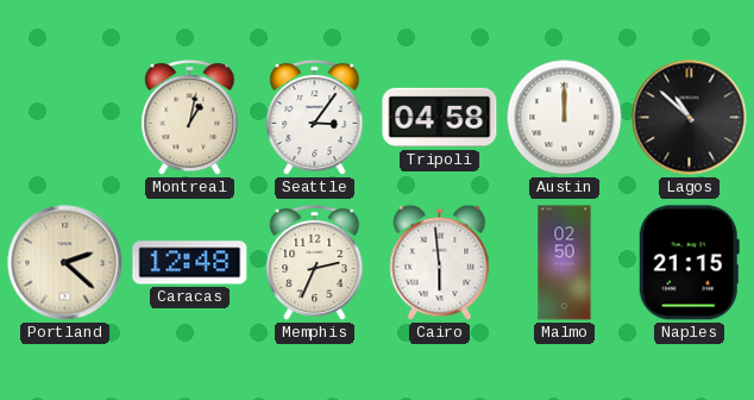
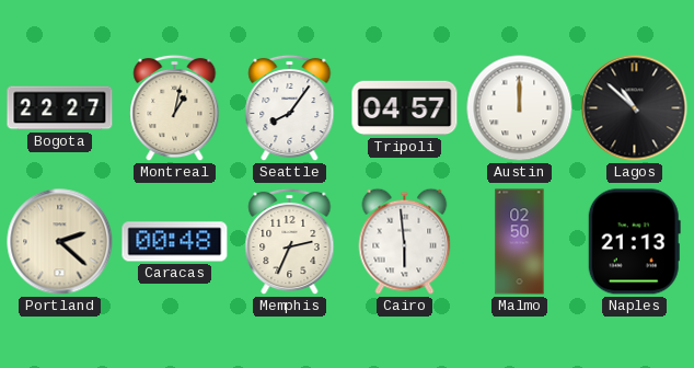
Bogota: none -> 22:27 (60, 108)
Seattle: 3:06 -> 8:06 (290, 108)
Tripoli: 04:58 -> 04:57 (405, 108)
Caracas: 12:48 -> 00:48 (175, 242)
Naples: 21:15 -> 21:13 (634, 242)
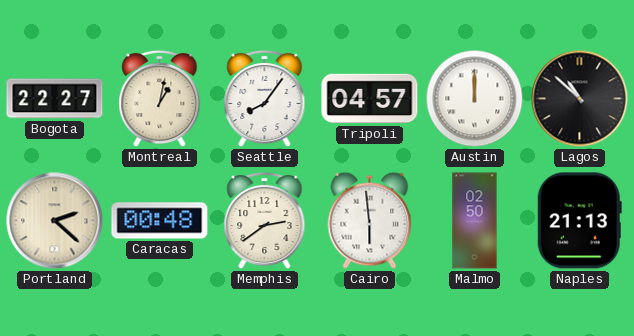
Memphis: 2:34 -> 2:39 (265, 221)
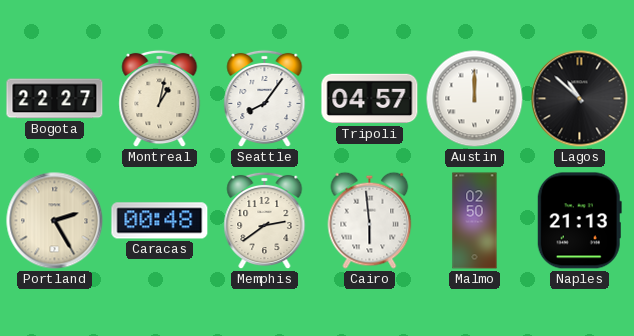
Portland: 2:22 -> 2:25 (55, 221)
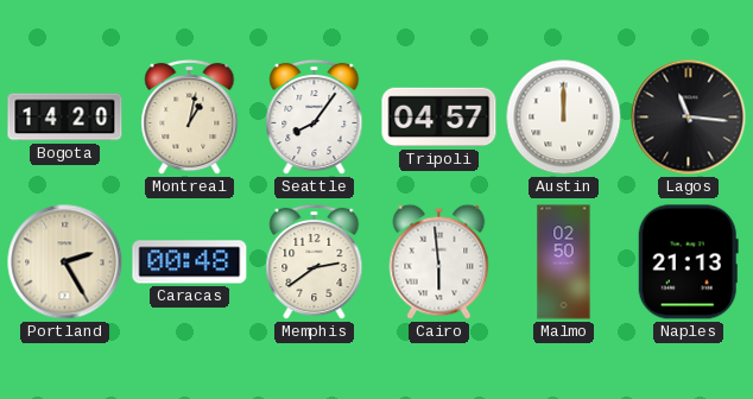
Bogota: 22:27 -> 14:20 (65, 118)
Lagos: 10:52 -> 11:16 (689, 118)
